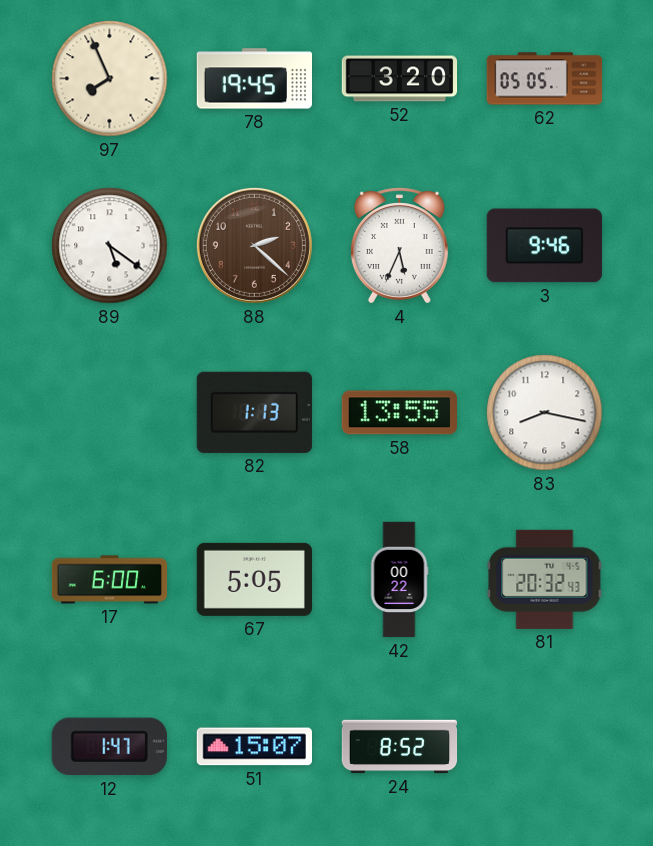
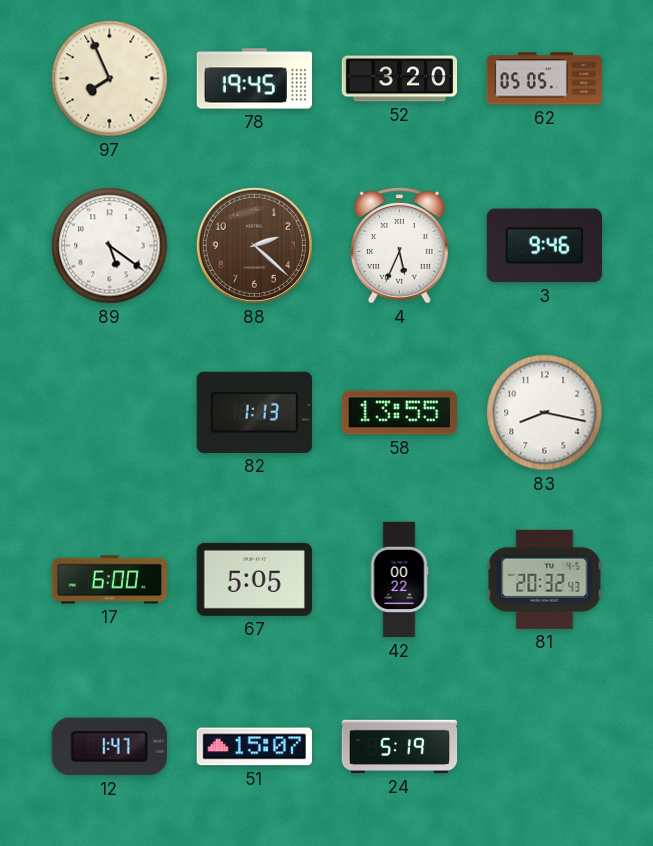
24: 8:52 -> 5:19 (400, 747)
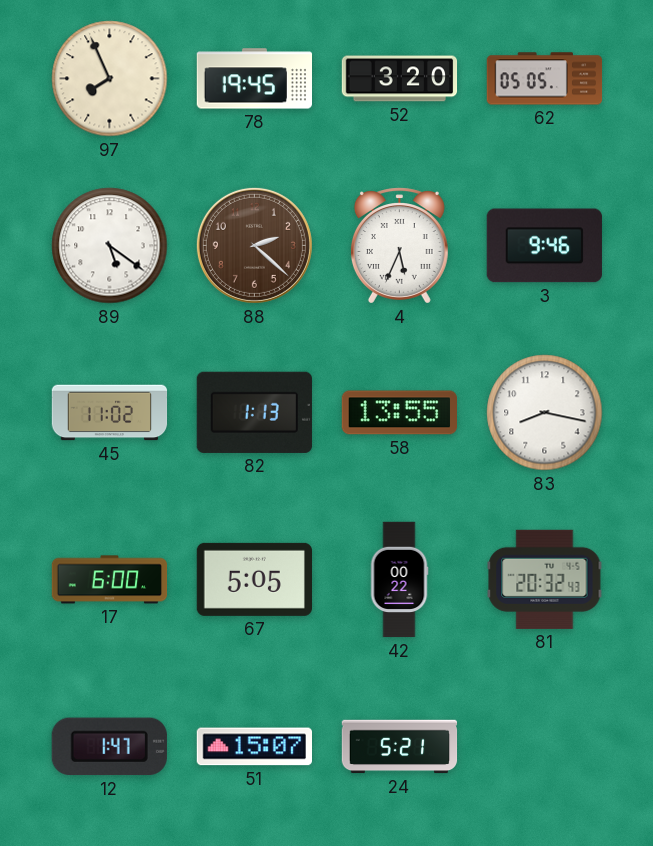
45: none -> 11:02 (110, 413)
24: 5:19 -> 5:21 (400, 747)
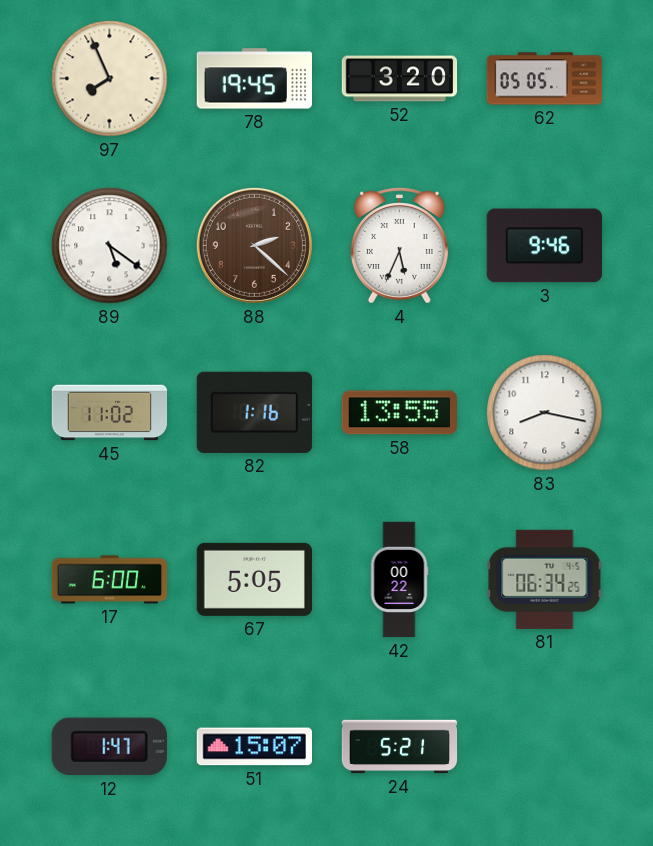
82: 1:13 -> 1:16 (254, 412)
81: 20:32 -> 06:34 (545, 579)
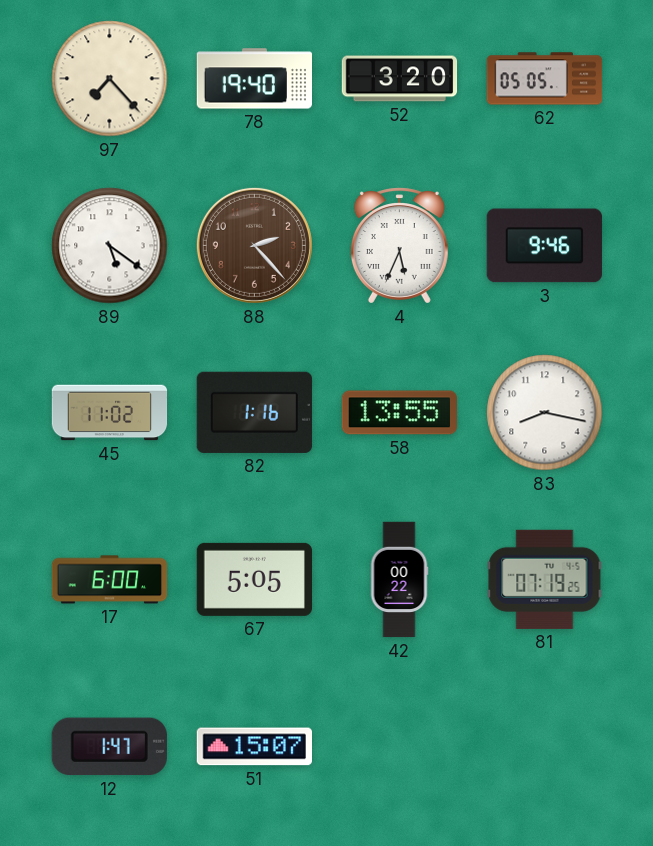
97: 7:56 -> 7:23 (110, 79)
78: 19:45 -> 19:40 (254, 79)
88: 2:22 -> 2:23 (254, 245)
81: 06:34 -> 07:19 (545, 579)
24: 5:21 -> none (400, 747)
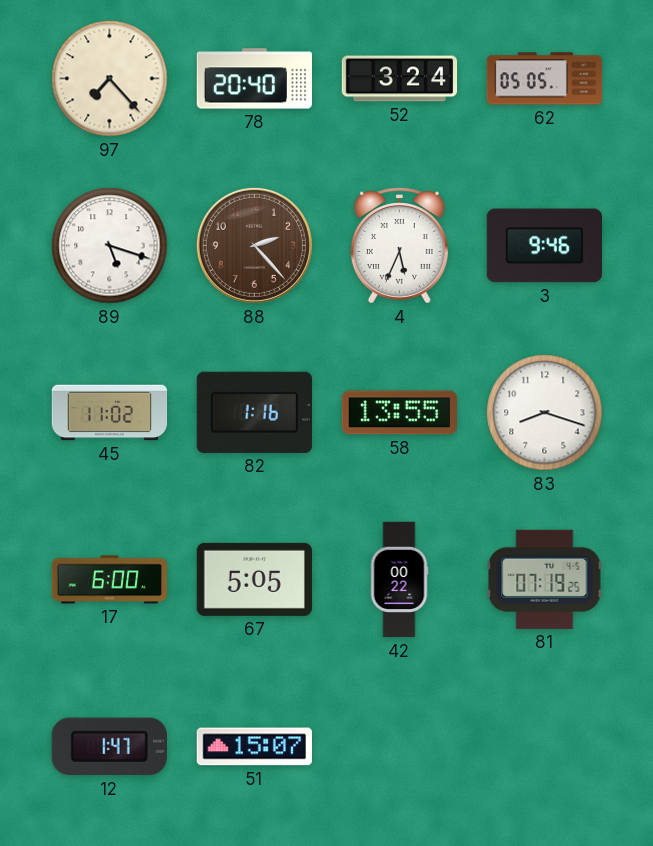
78: 19:40 -> 20:40 (254, 79)
52: 3:20 -> 3:24 (400, 79)
89: 5:21 -> 5:18 (110, 246)
83: 8:17 -> 8:18 (545, 413)
